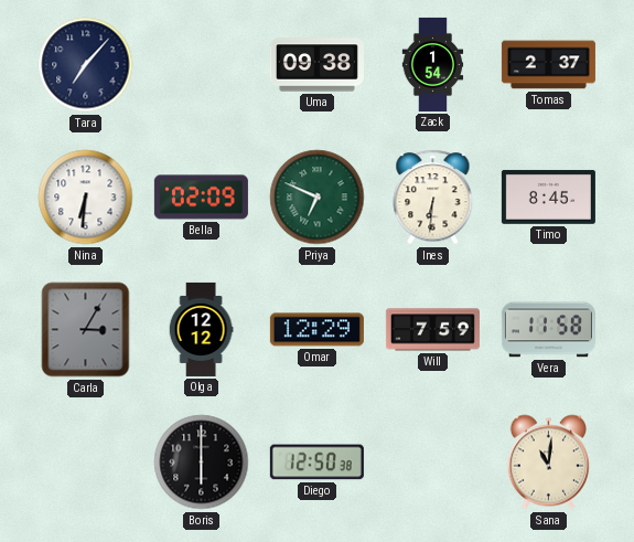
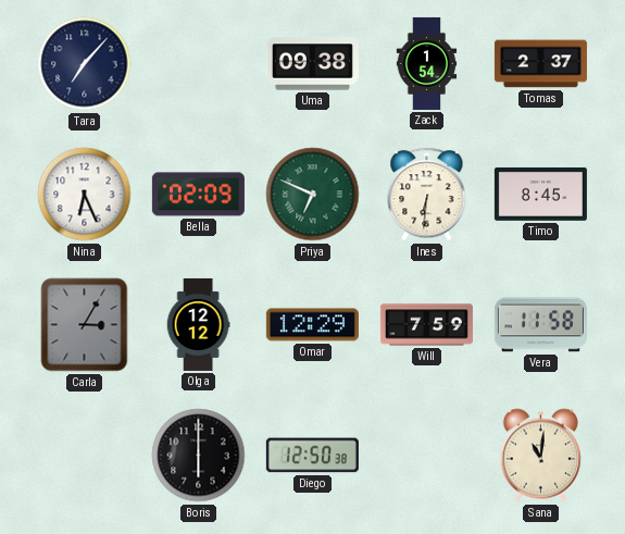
Nina: 6:31 -> 6:26 (85, 195)
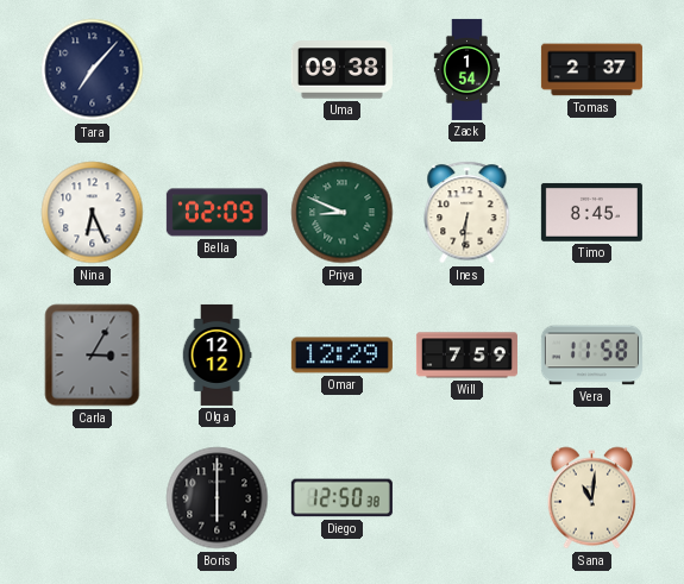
Priya: 6:49 -> 8:49 (343, 213)
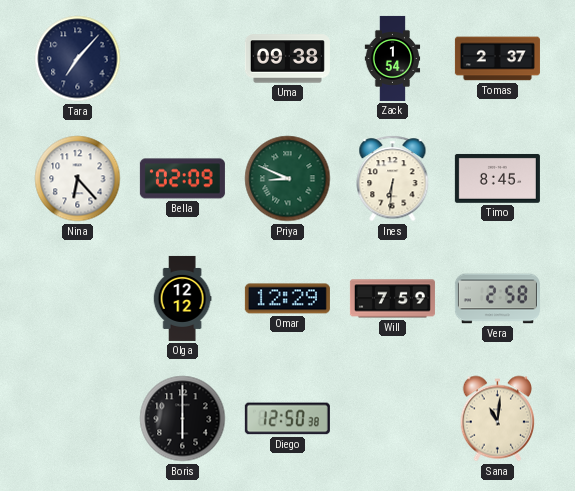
Nina: 6:26 -> 6:23 (78, 179)
Carla: 3:05 -> none (93, 356)
Vera: 11:58 -> 2:58 (497, 299)
